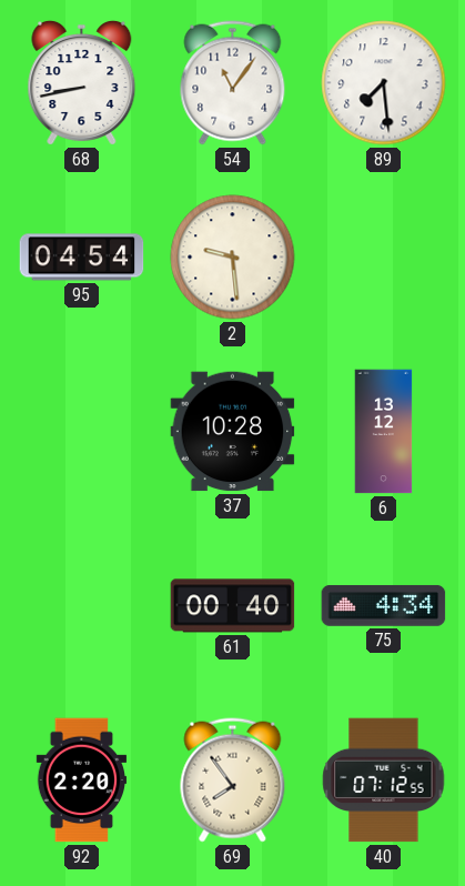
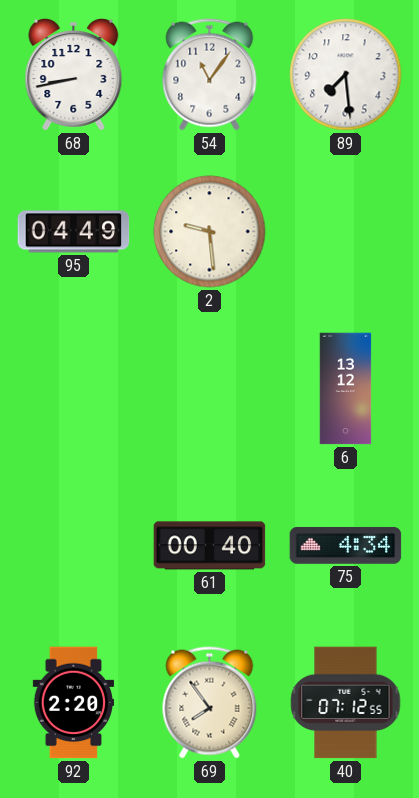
95: 04:54 -> 04:49 (74, 232)
37: 10:28 -> none (233, 432)
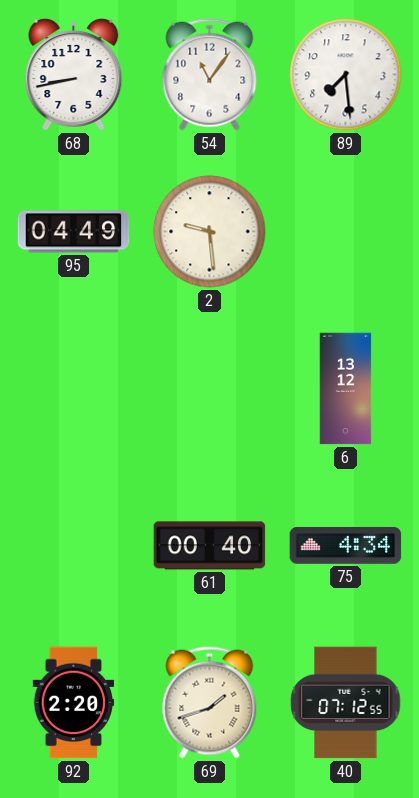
69: 7:54 -> 1:42 (210, 703)
